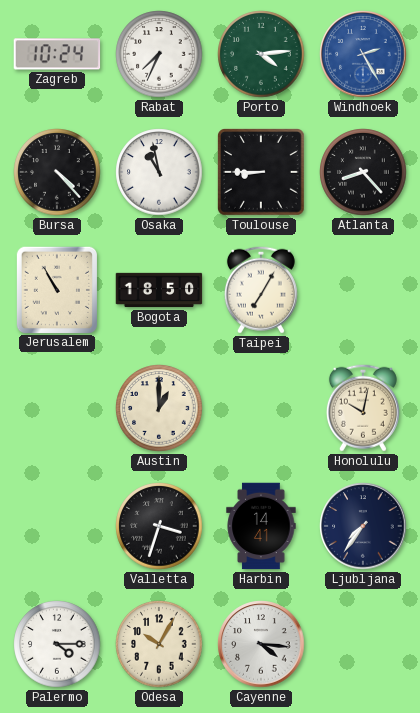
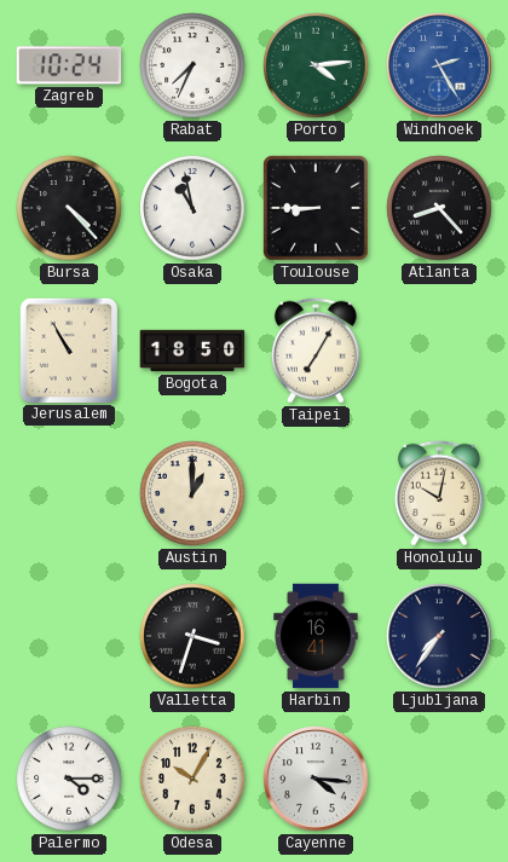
Harbin: 14:41 -> 16:41 (316, 636)
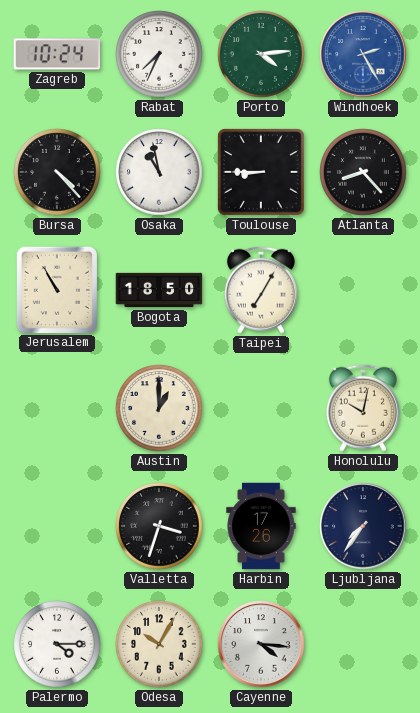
Harbin: 16:41 -> 17:26 (261, 526)
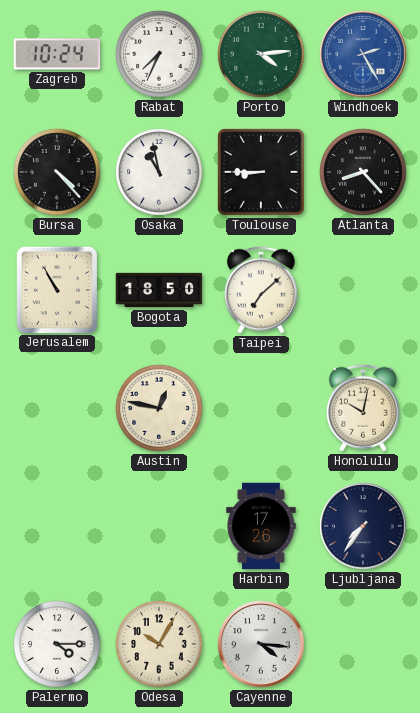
Taipei: 7:05 -> 7:08 (261, 290)
Austin: 1:00 -> 12:47 (159, 408)
Valletta: 3:33 -> none (159, 526)
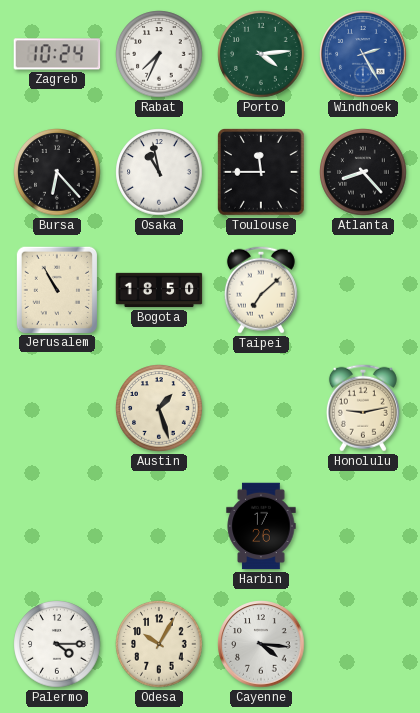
Bursa: 4:23 -> 6:23 (57, 172)
Toulouse: 8:45 -> 11:45 (262, 173)
Austin: 12:47 -> 1:27 (159, 408)
Honolulu: 10:02 -> 9:13 (363, 408)
Ljubljana: 7:36 -> none (363, 526)
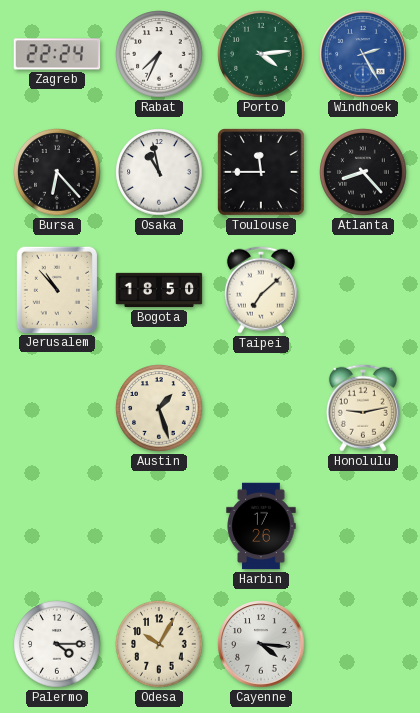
Zagreb: 10:24 -> 22:24 (57, 54)
Jerusalem: 10:55 -> 10:53 (56, 289)
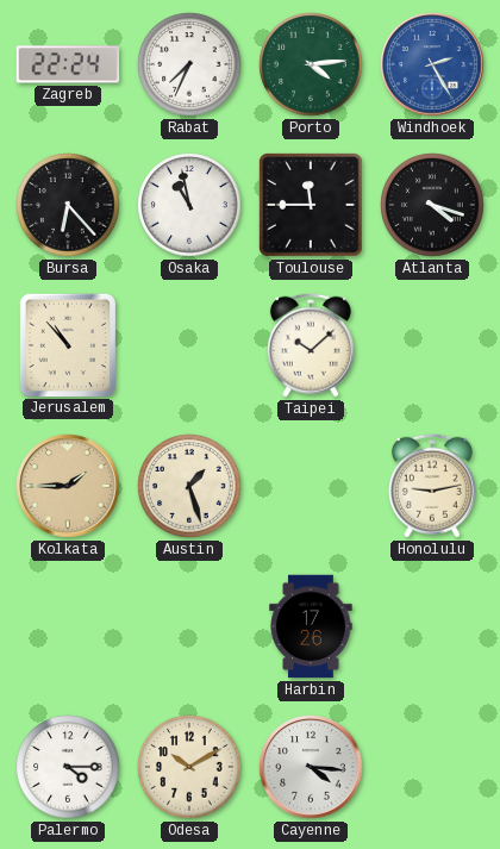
Atlanta: 8:23 -> 4:18 (432, 205)
Bogota: 18:50 -> none (159, 290)
Taipei: 7:08 -> 10:08 (311, 345)
Kolkata: none -> 1:45 (68, 486)
Odesa: 10:05 -> 10:10 (189, 767)
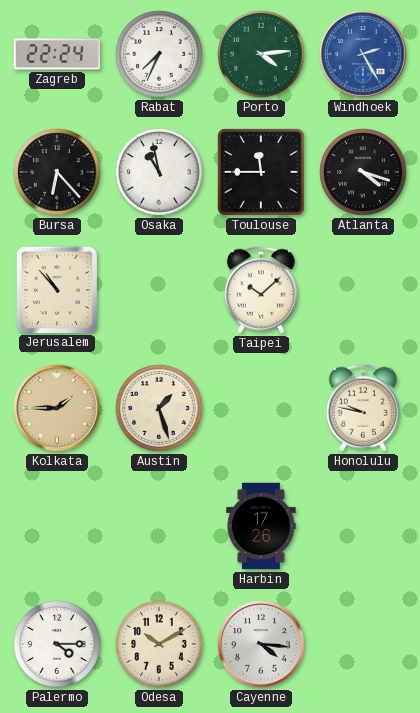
Honolulu: 9:13 -> 9:47 (363, 408)
